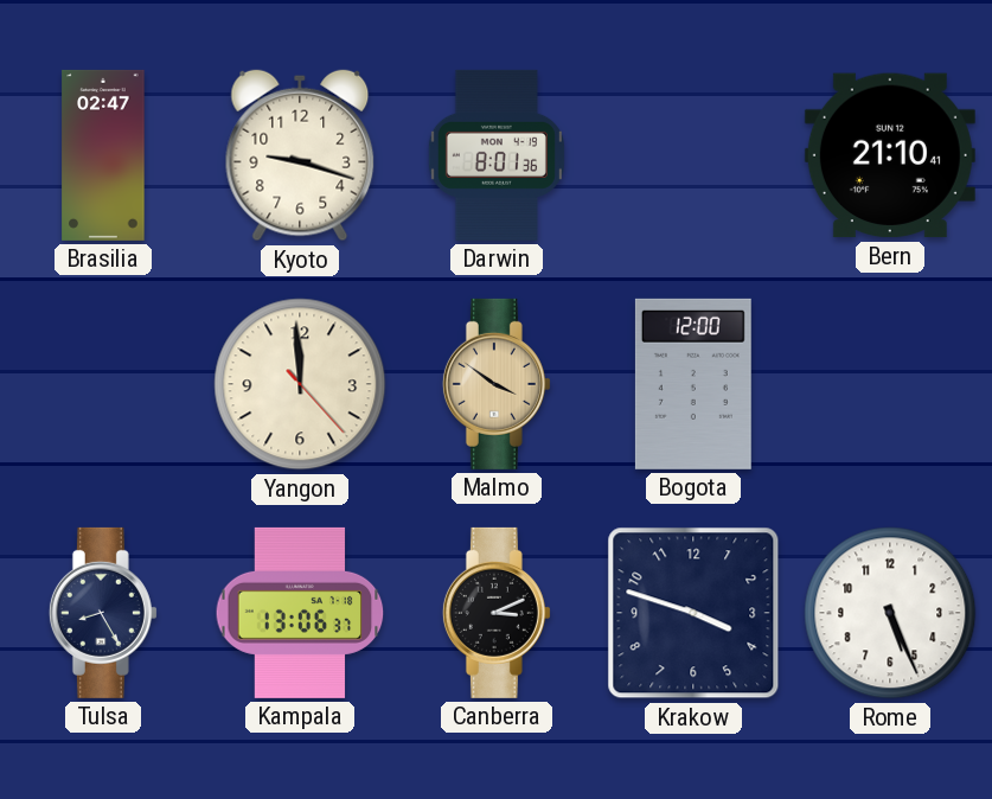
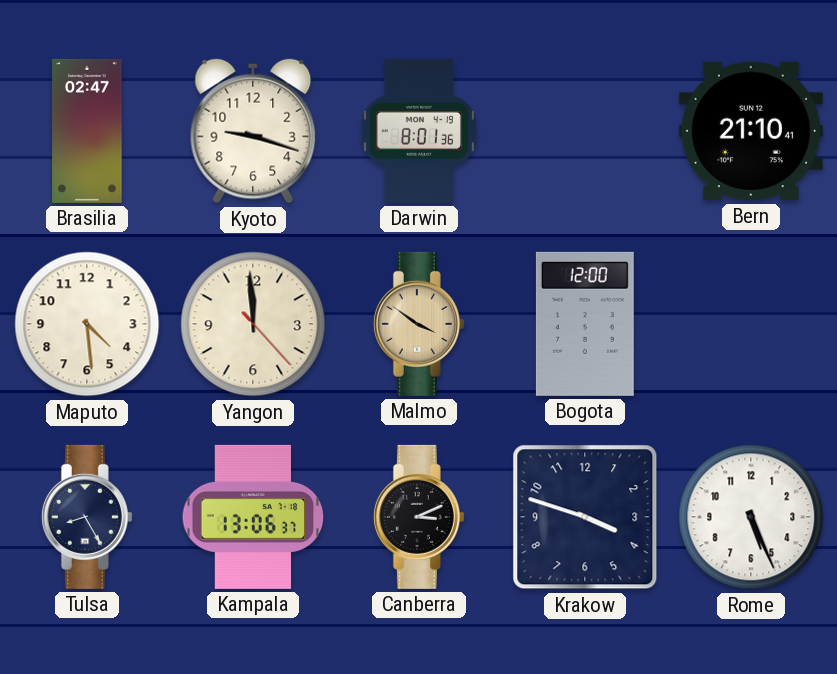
Maputo: none -> 4:29 (87, 324)
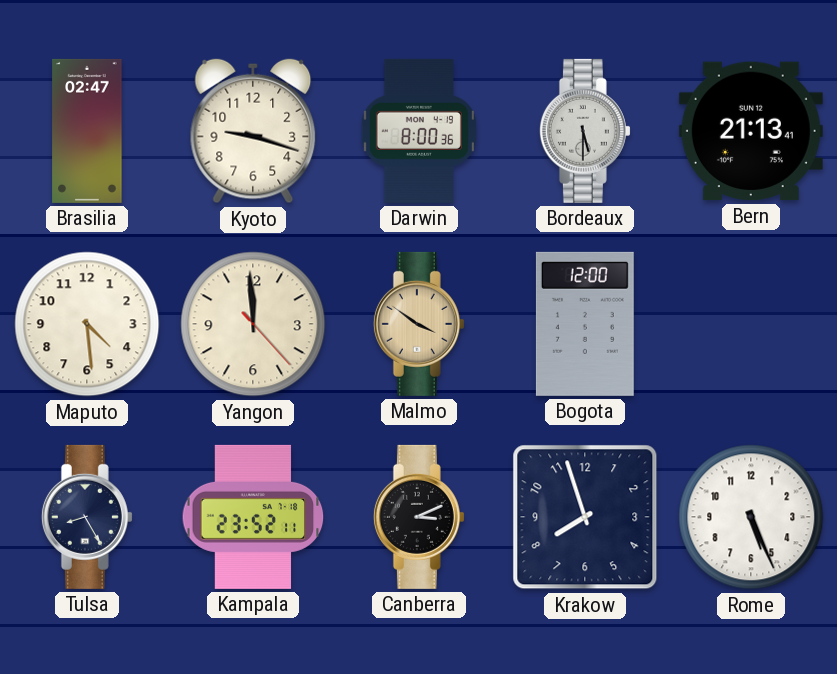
Darwin: 8:01 -> 8:00 (419, 131)
Bordeaux: none -> 5:30 (585, 131)
Bern: 21:10 -> 21:13 (751, 131)
Kampala: 13:06 -> 23:52 (253, 517)
Krakow: 3:48 -> 7:57 (585, 517)
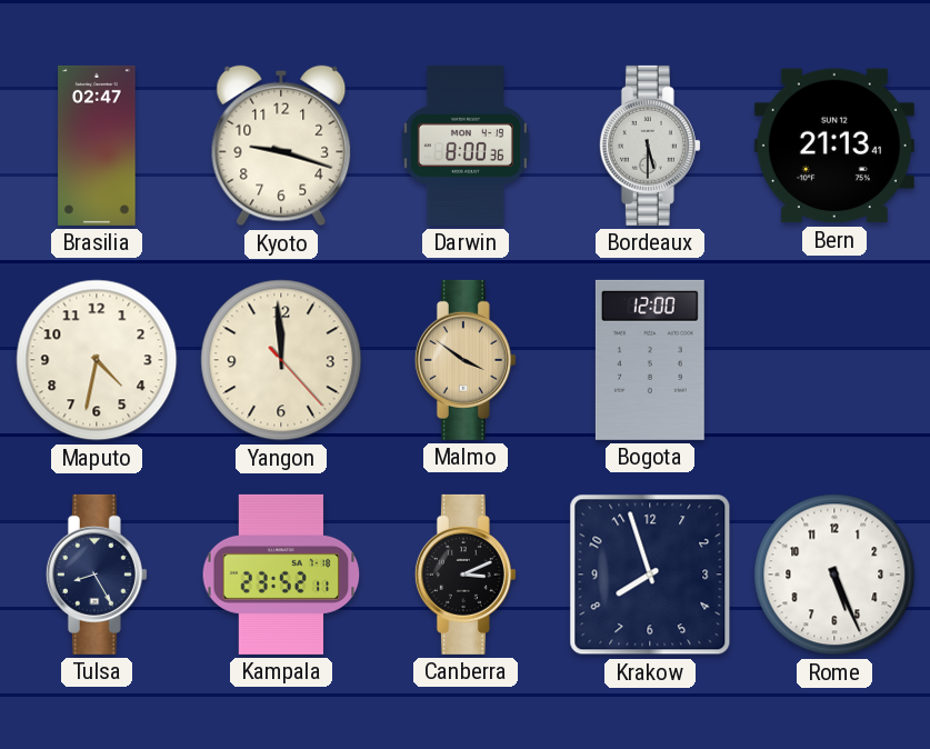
Maputo: 4:29 -> 4:32 (97, 360)
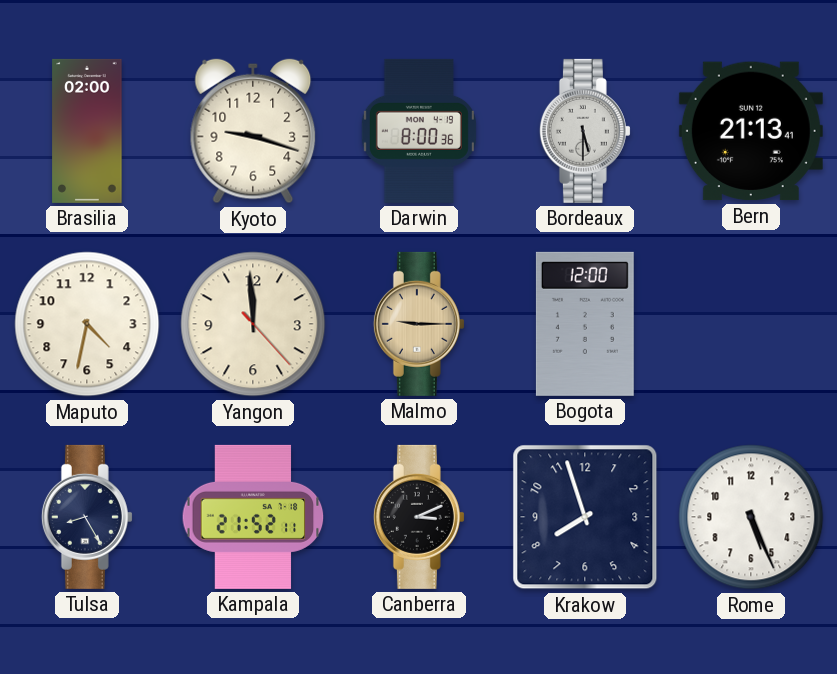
Brasilia: 02:47 -> 02:00 (87, 131)
Malmo: 3:51 -> 9:15 (419, 324)
Kampala: 23:52 -> 21:52 (253, 517)
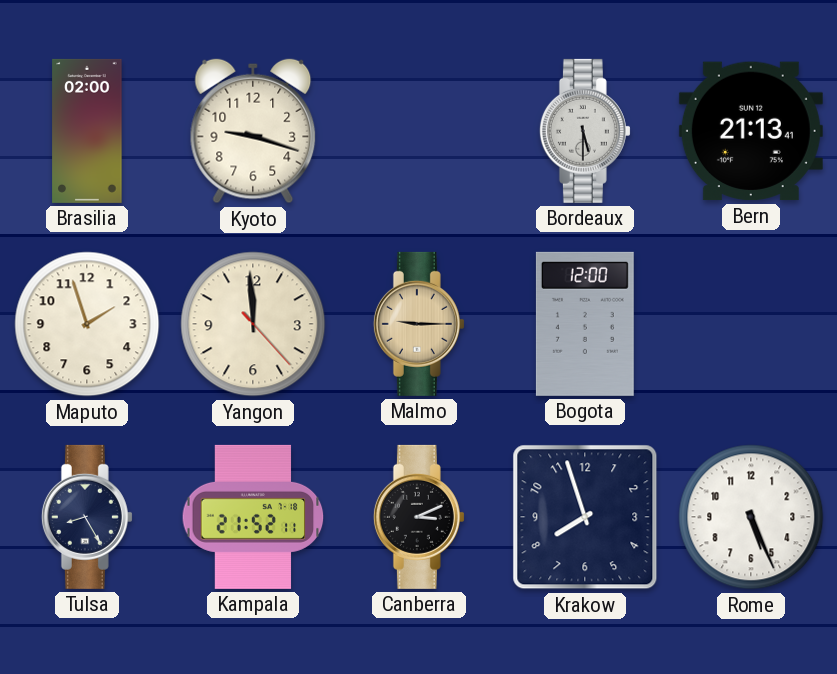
Darwin: 8:00 -> none (419, 131)
Maputo: 4:32 -> 1:57 (87, 324)
